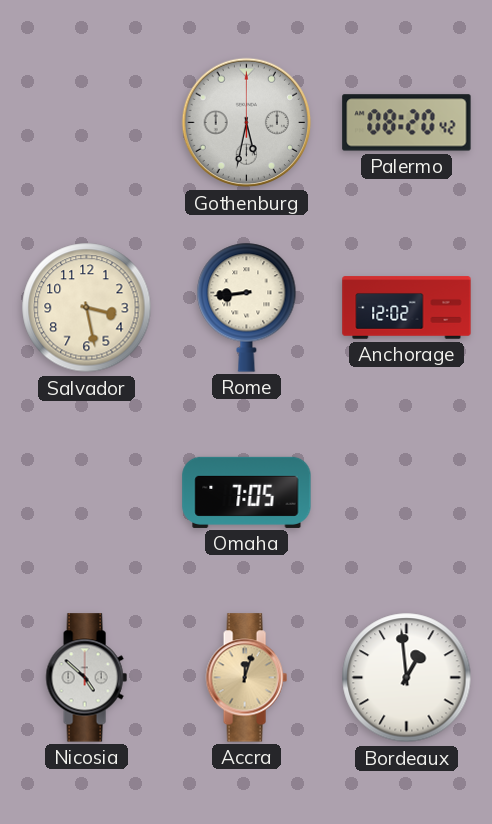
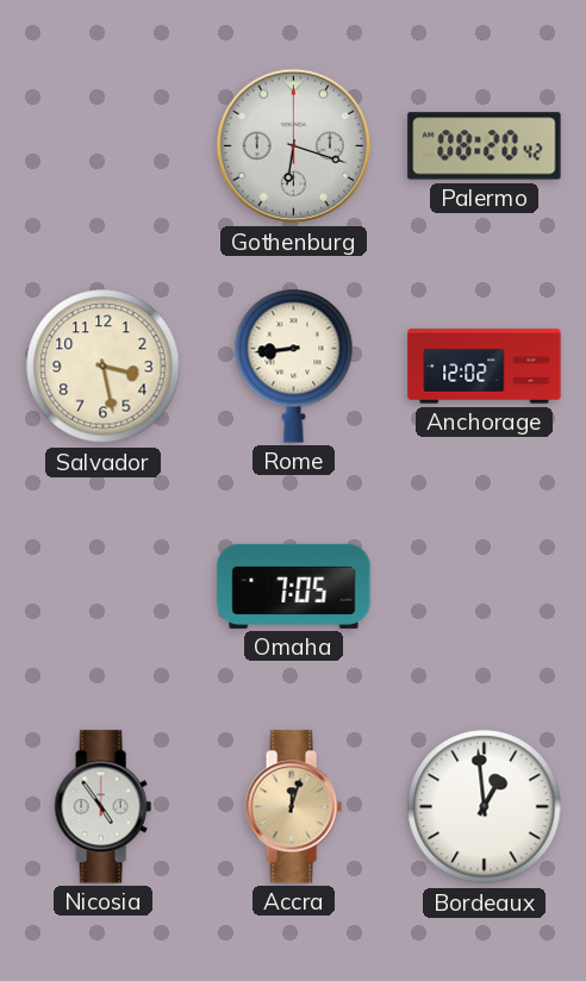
Gothenburg: 5:32 -> 6:18 (294, 146)
Nicosia: 4:52 -> 4:54 (102, 807)
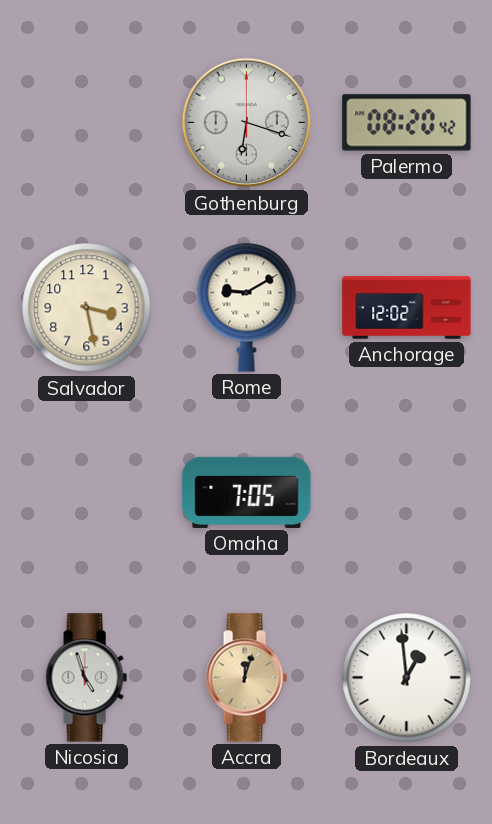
Rome: 8:44 -> 9:10 (247, 307)
Nicosia: 4:54 -> 4:57 (86, 678)
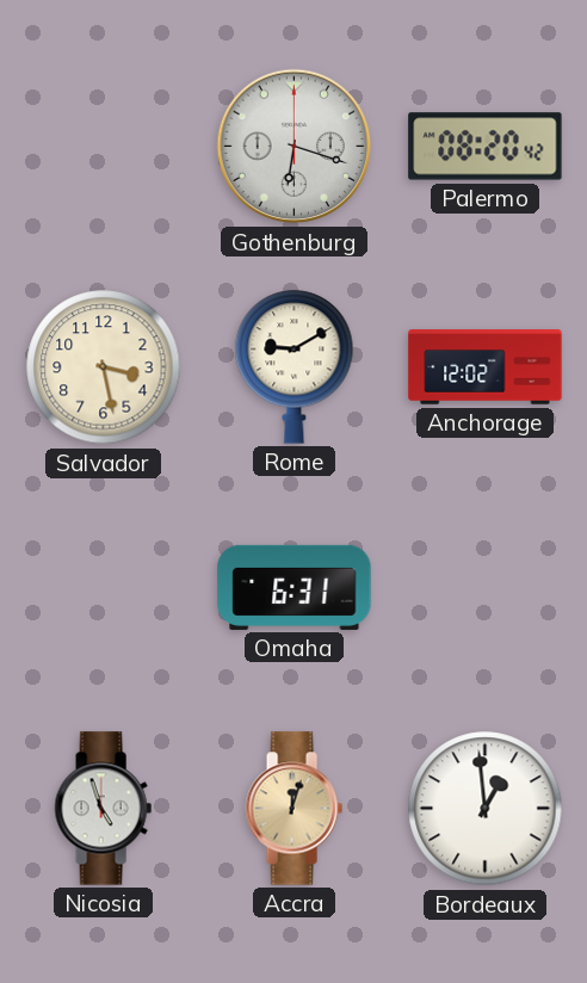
Omaha: 7:05 -> 6:31 (295, 587)
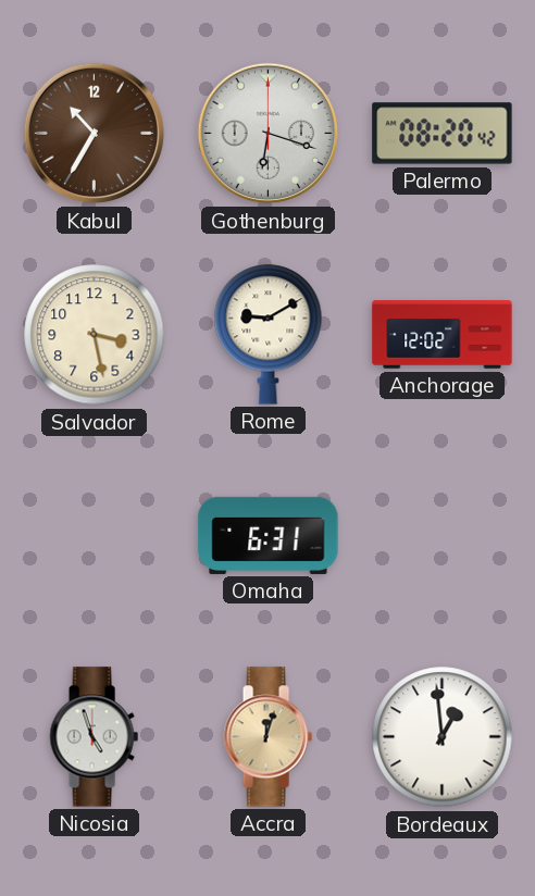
Kabul: none -> 10:35 (95, 134)
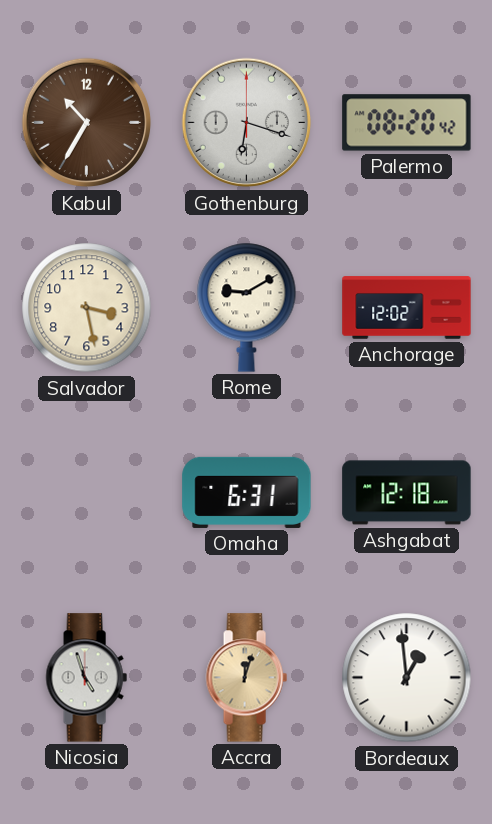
Ashgabat: none -> 12:18 (407, 493)
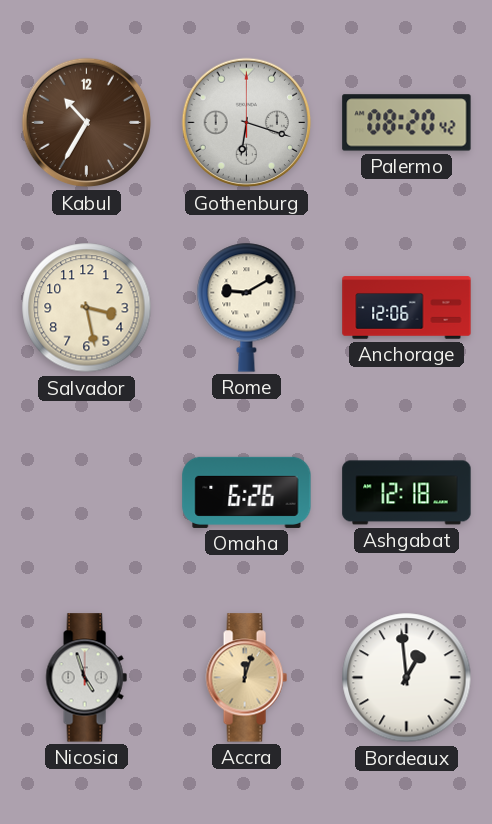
Anchorage: 12:02 -> 12:06 (407, 308)
Omaha: 6:31 -> 6:26 (247, 492)
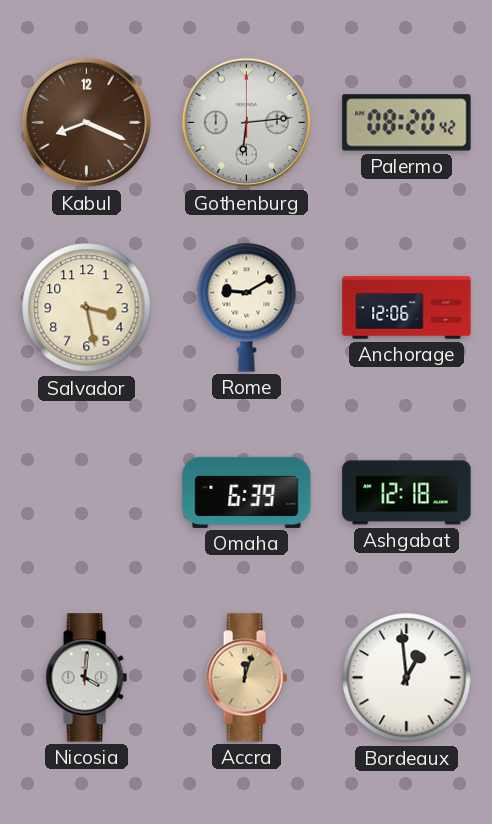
Kabul: 10:35 -> 8:19 (87, 123)
Gothenburg: 6:18 -> 6:14 (247, 123)
Omaha: 6:26 -> 6:39 (247, 492)
Nicosia: 4:57 -> 4:01 (86, 678)
